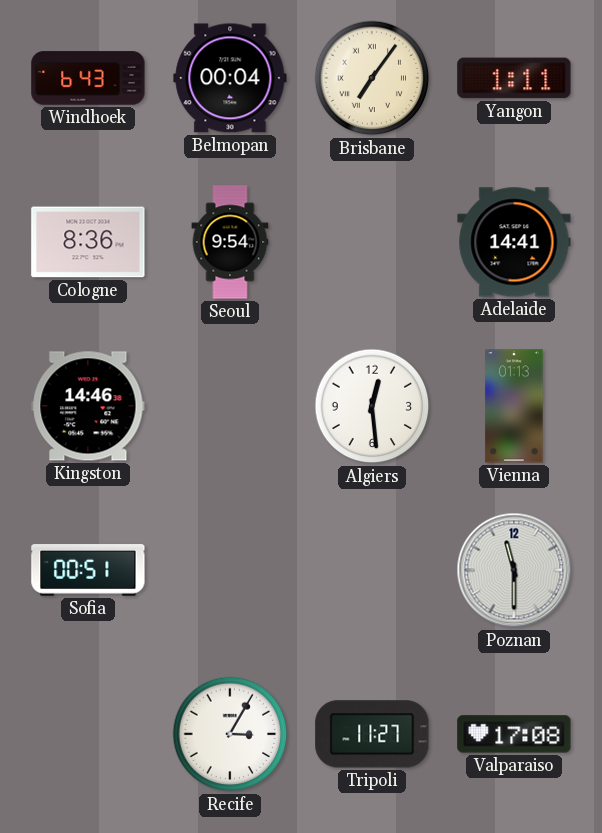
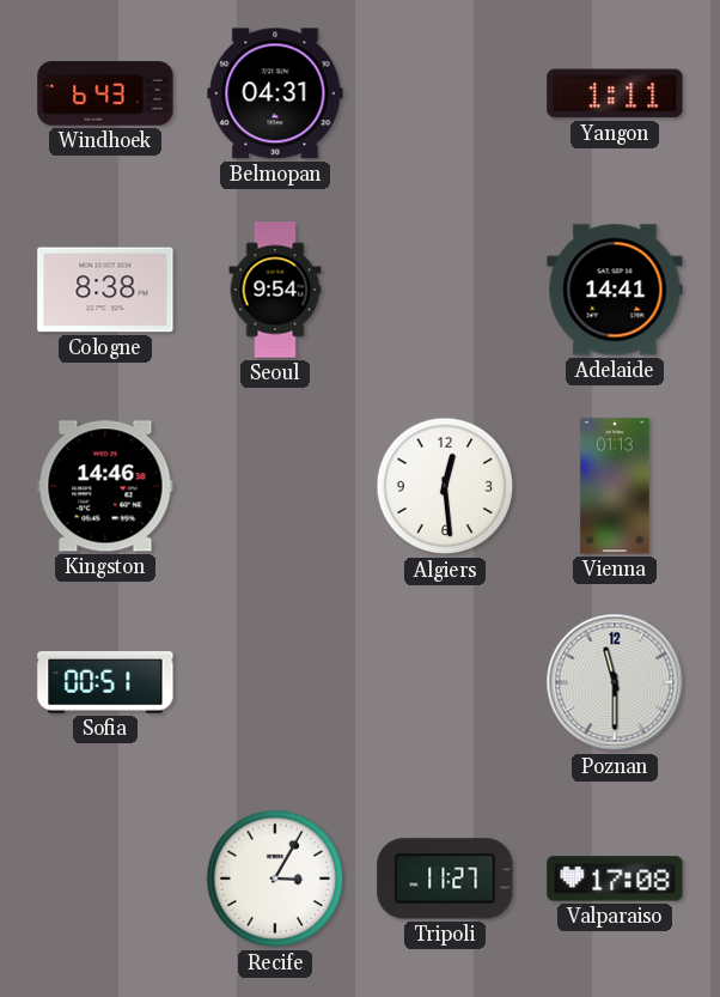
Belmopan: 00:04 -> 04:31 (275, 93)
Brisbane: 7:06 -> none (372, 78)
Cologne: 8:36 -> 8:38 (105, 290)
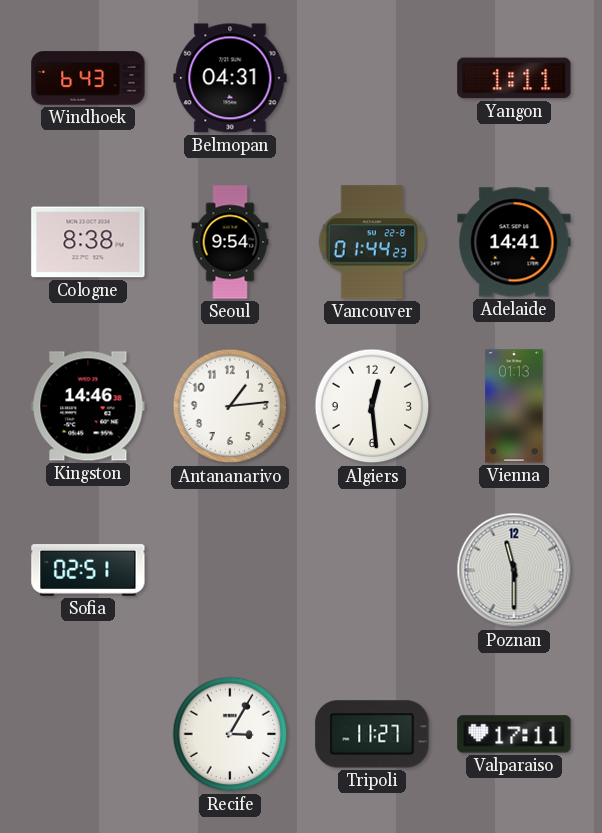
Vancouver: none -> 01:44 (372, 242)
Antananarivo: none -> 1:14 (230, 406)
Sofia: 00:51 -> 02:51 (88, 571)
Valparaiso: 17:08 -> 17:11 (514, 734)
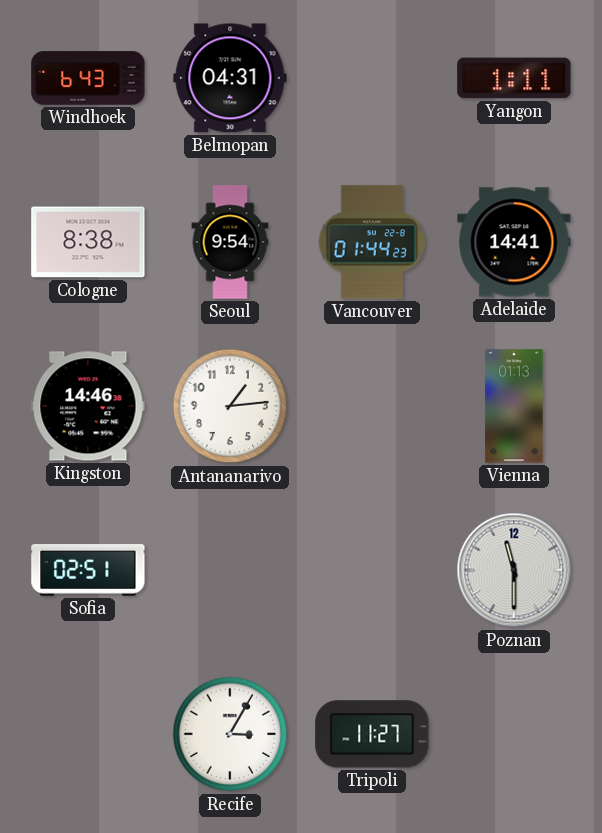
Algiers: 12:29 -> none (372, 406)
Valparaiso: 17:11 -> none (514, 734)
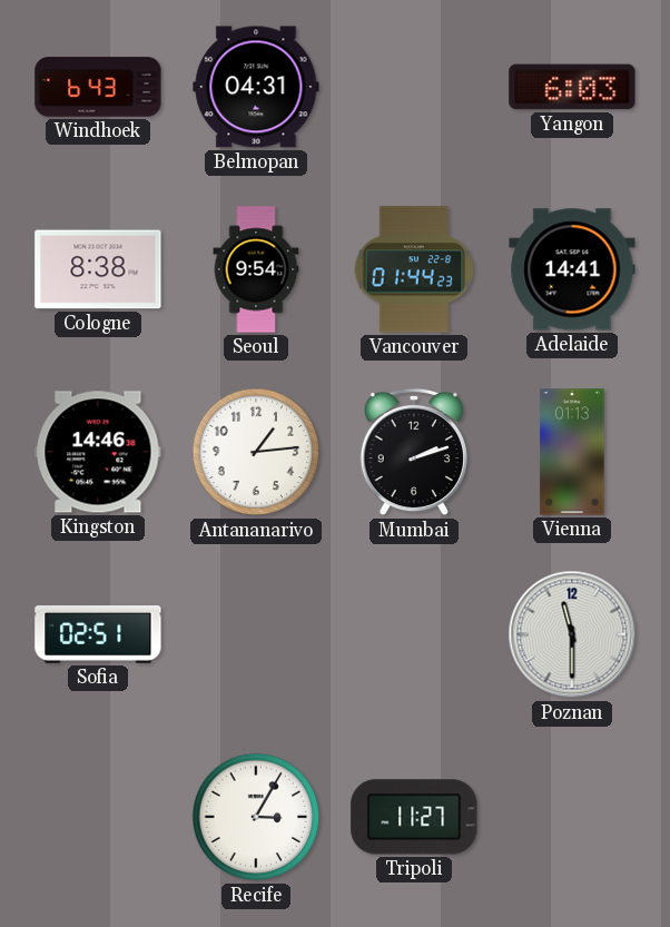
Yangon: 1:11 -> 6:03 (572, 87)
Mumbai: none -> 2:12 (414, 452)
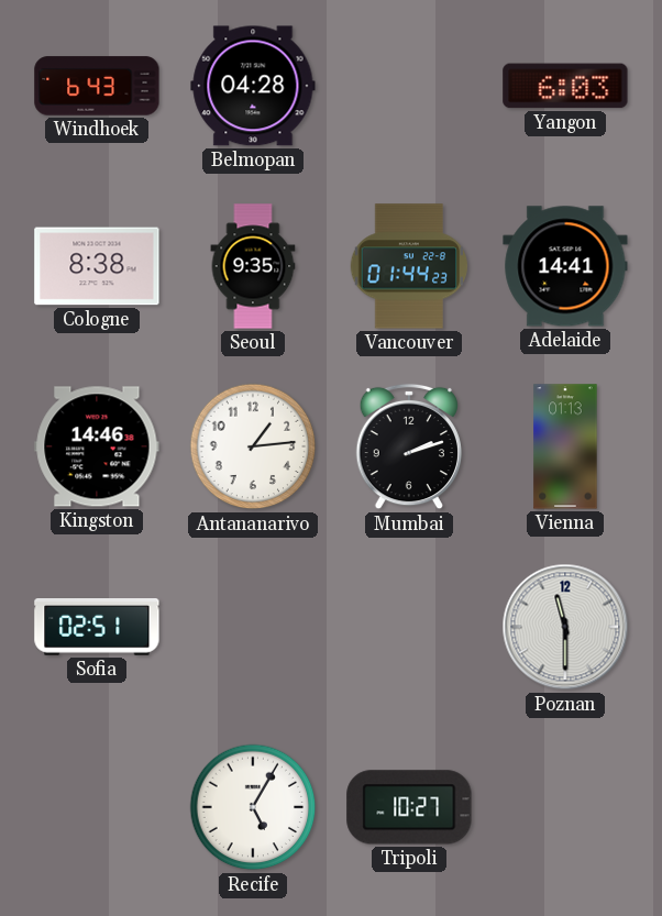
Belmopan: 04:31 -> 04:28 (253, 86)
Seoul: 9:54 -> 9:35 (253, 266)
Recife: 3:05 -> 5:05 (253, 807)
Tripoli: 11:27 -> 10:27 (409, 807)
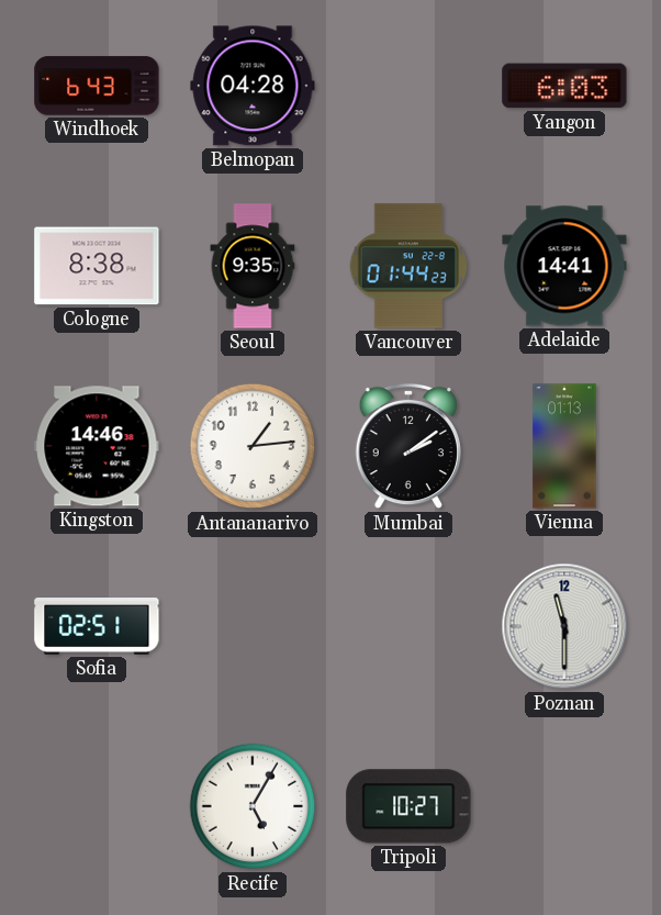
Mumbai: 2:12 -> 2:09 (408, 446)
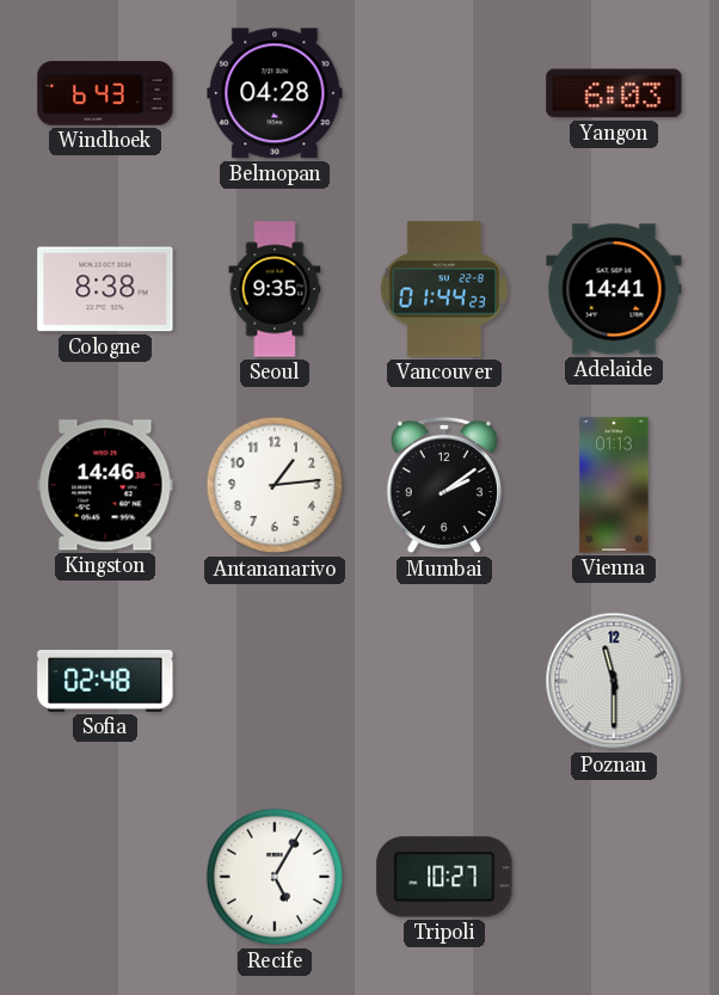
Sofia: 02:51 -> 02:48 (105, 682)
